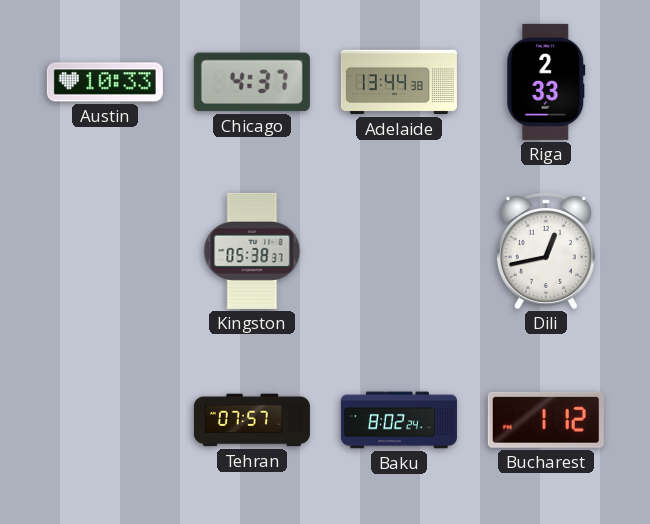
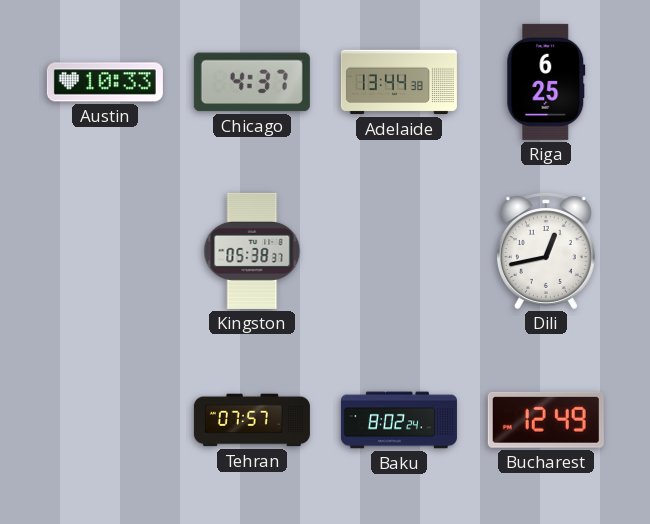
Riga: 2:33 -> 6:25 (546, 82)
Bucharest: 1:12 -> 12:49 (546, 420)
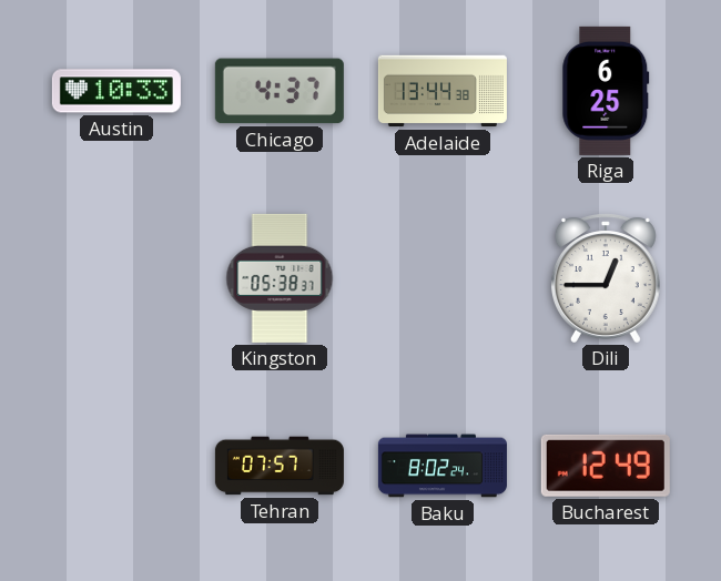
Dili: 12:43 -> 12:45 (606, 278)
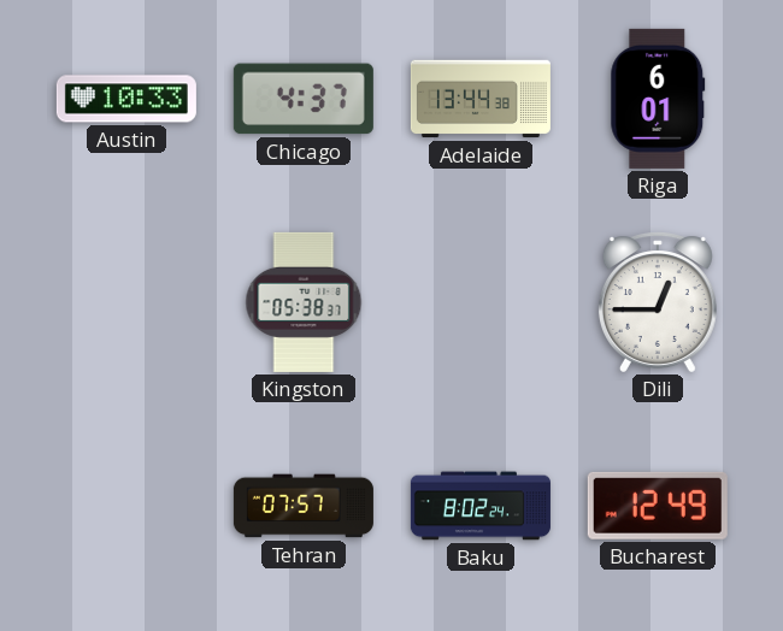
Riga: 6:25 -> 6:01 (658, 99)
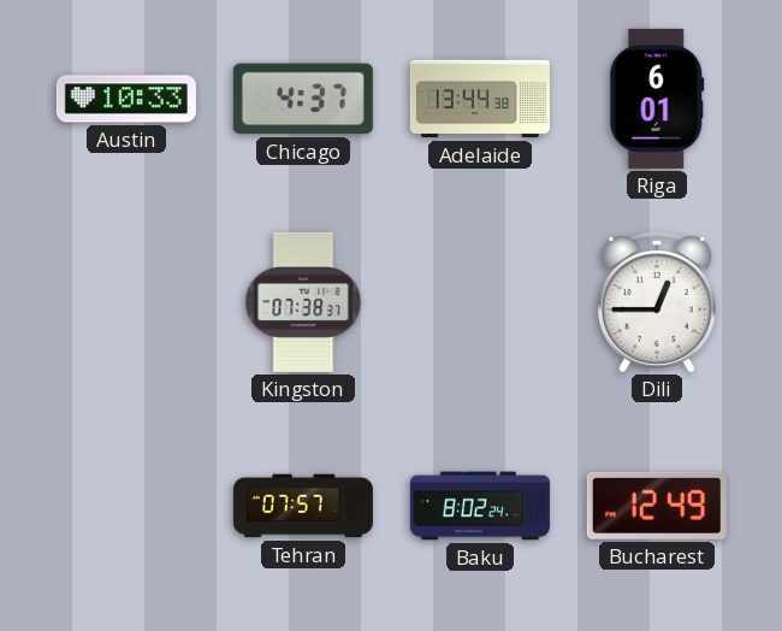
Kingston: 05:38 -> 07:38 (303, 302)
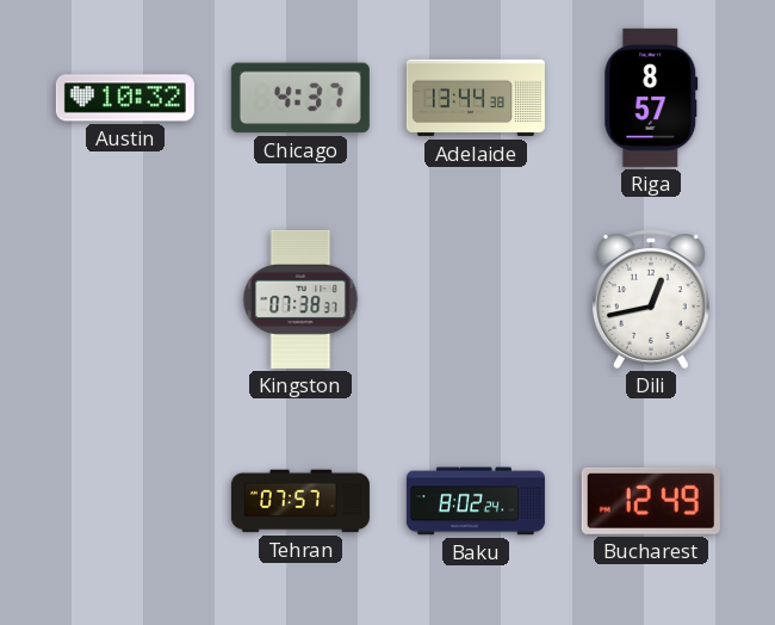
Austin: 10:33 -> 10:32 (125, 98)
Riga: 6:01 -> 8:57 (651, 98)
Dili: 12:45 -> 12:43 (651, 299)
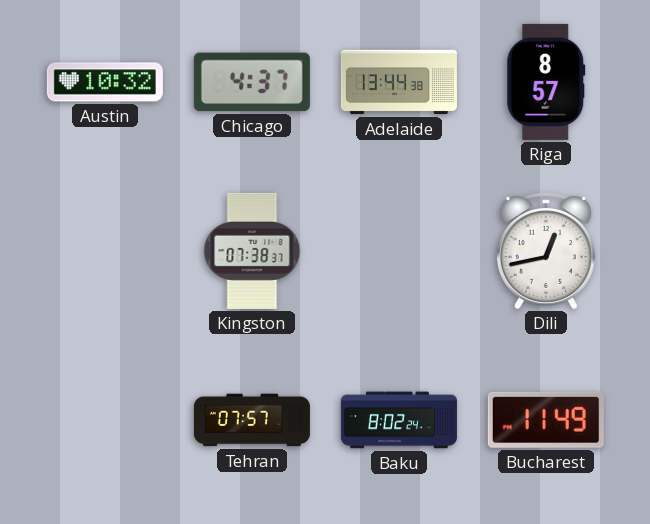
Bucharest: 12:49 -> 11:49 (546, 420)
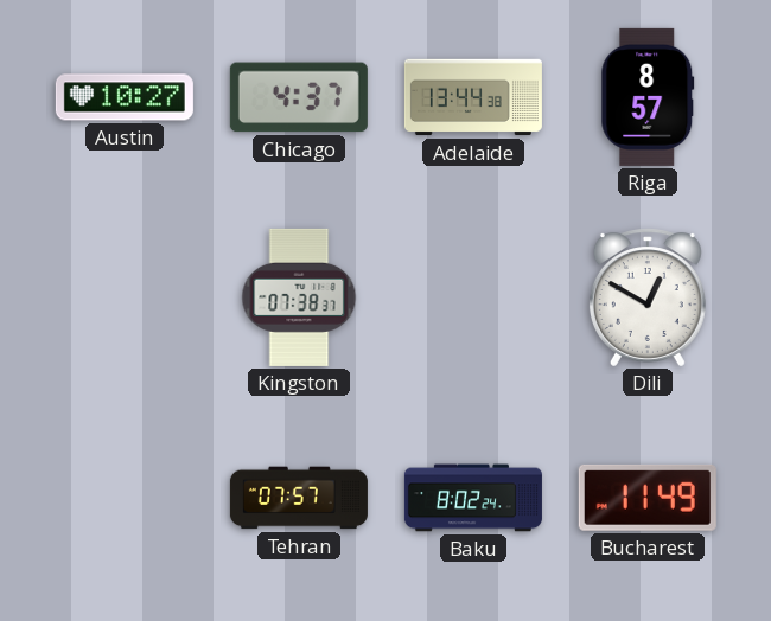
Austin: 10:32 -> 10:27 (125, 97)
Dili: 12:43 -> 12:50 (648, 297)
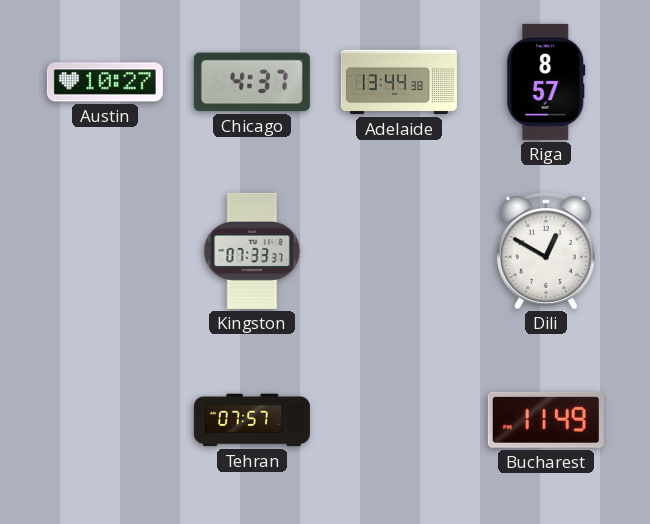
Kingston: 07:38 -> 07:33 (252, 251)
Baku: 8:02 -> none (473, 498)
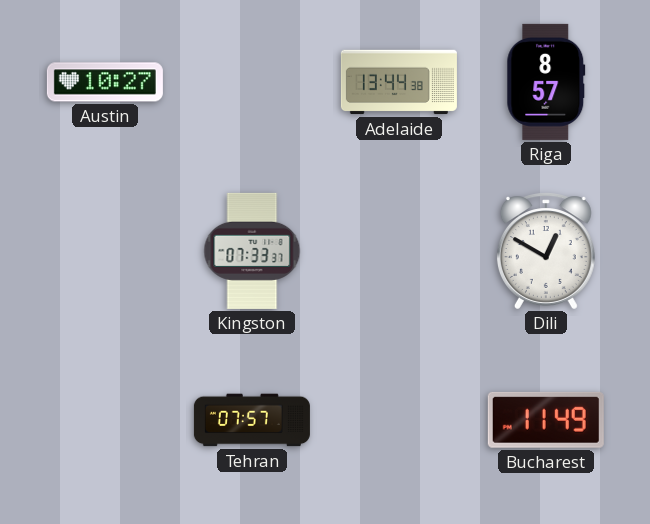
Chicago: 4:37 -> none (252, 82)
